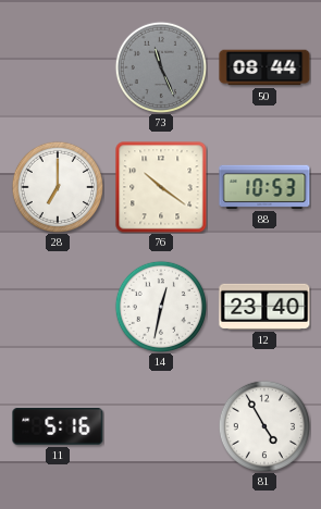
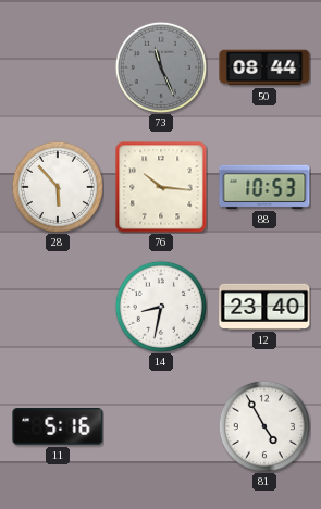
28: 7:00 -> 5:53 (57, 186)
76: 10:21 -> 10:16 (161, 187)
14: 12:32 -> 8:32 (160, 306)
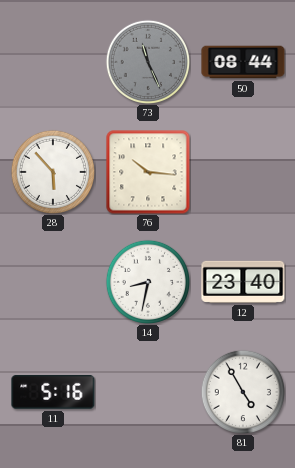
88: 10:53 -> none (264, 187)
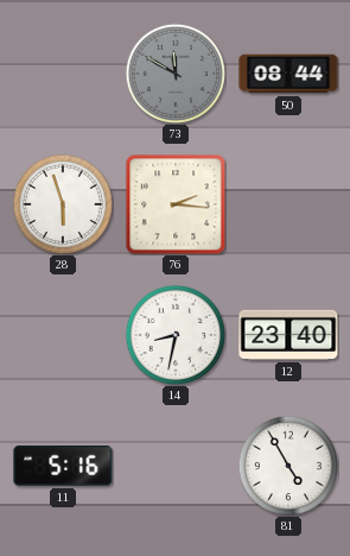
73: 11:26 -> 11:50 (174, 72)
28: 5:53 -> 5:57 (62, 203)
76: 10:16 -> 2:16 (176, 204)
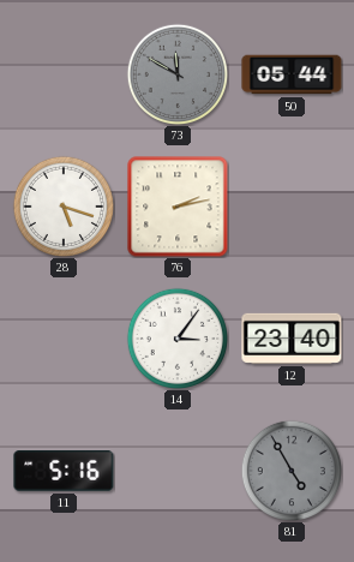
50: 08:44 -> 05:44 (292, 74)
28: 5:57 -> 5:18 (62, 205)
76: 2:16 -> 2:13 (178, 207)
14: 8:32 -> 3:06 (176, 337)
81 dial: white -> grey (290, 470)
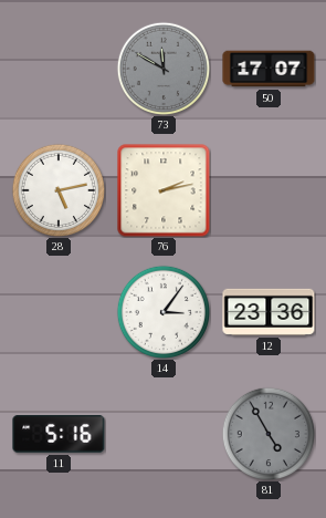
50: 05:44 -> 17:07 (269, 69)
28: 5:18 -> 5:13 (57, 189)
12: 23:40 -> 23:36 (269, 312)
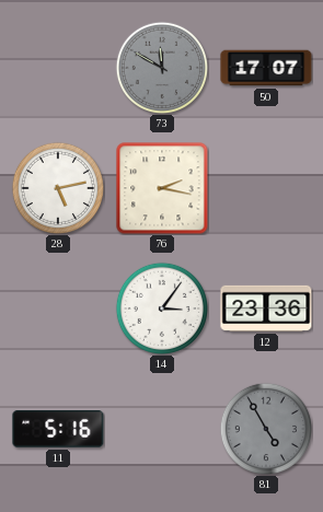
76: 2:13 -> 2:17 (162, 188)
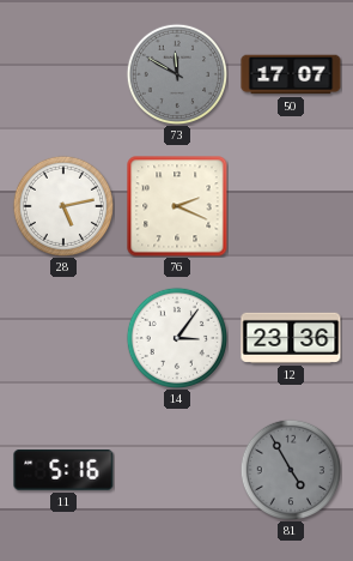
76: 2:17 -> 2:19 (177, 206)
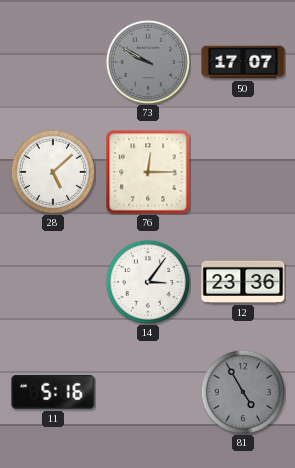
73: 11:50 -> 9:50 (147, 61)
28: 5:13 -> 5:08 (52, 171)
76: 2:19 -> 12:15 (148, 172)
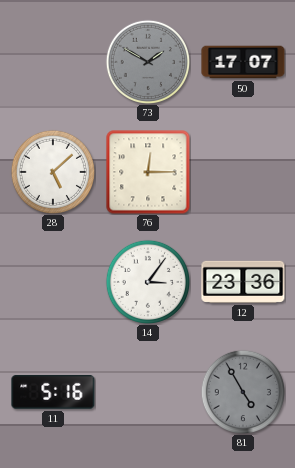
73: 9:50 -> 1:50 (147, 61)
